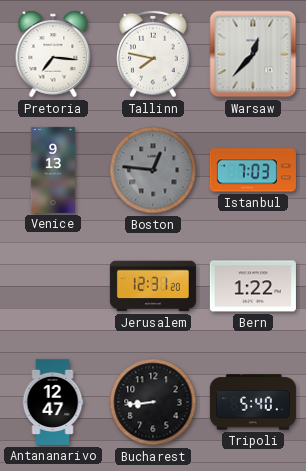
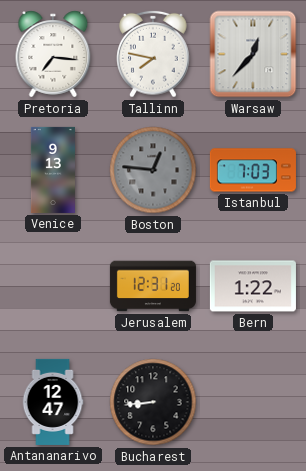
Tripoli: 5:40 -> none (253, 402)
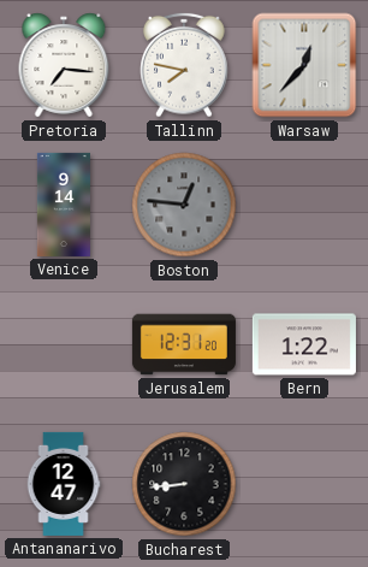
Venice: 9:13 -> 9:14 (64, 205)
Istanbul: 7:03 -> none (253, 170)
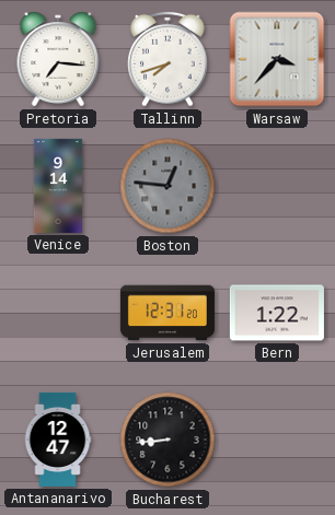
Tallinn: 7:47 -> 7:42 (168, 59)
Warsaw: 12:37 -> 3:37 (277, 59)
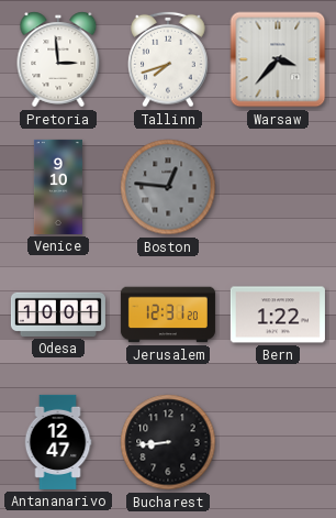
Pretoria: 7:16 -> 2:59 (58, 59)
Venice: 9:14 -> 9:10 (58, 187)
Odesa: none -> 10:01 (58, 315)
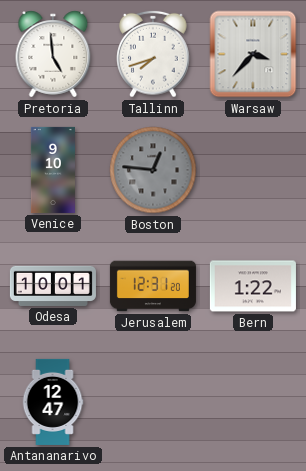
Pretoria: 2:59 -> 4:59 (53, 54)
Bucharest: 8:44 -> none (168, 442)
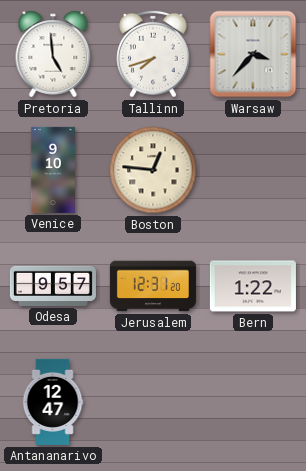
Boston dial: grey -> cream (153, 170)
Odesa: 10:01 -> 9:57 (53, 286)
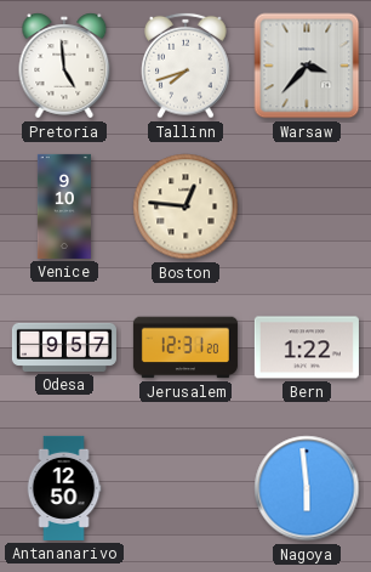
Antananarivo: 12:47 -> 12:50 (64, 488)
Nagoya: none -> 5:59 (307, 488)
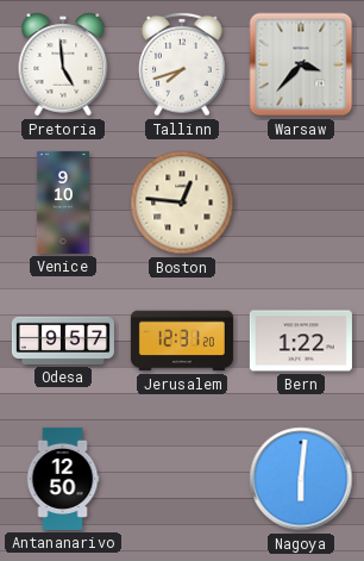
Nagoya: 5:59 -> 6:01 (301, 479)
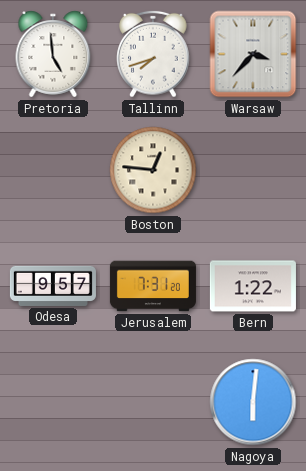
Venice: 9:10 -> none (63, 202)
Jerusalem: 12:31 -> 7:31 (153, 286)
Antananarivo: 12:50 -> none (63, 479)
